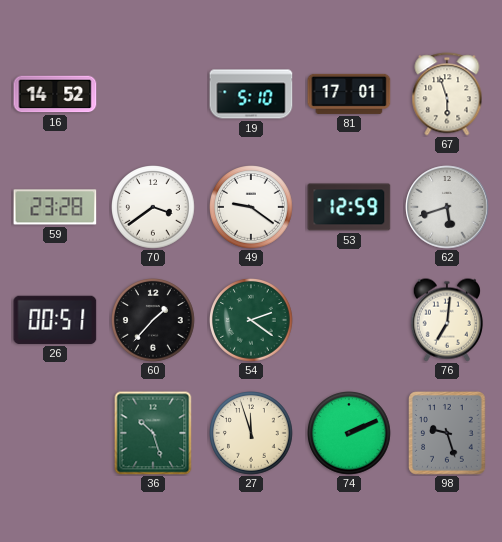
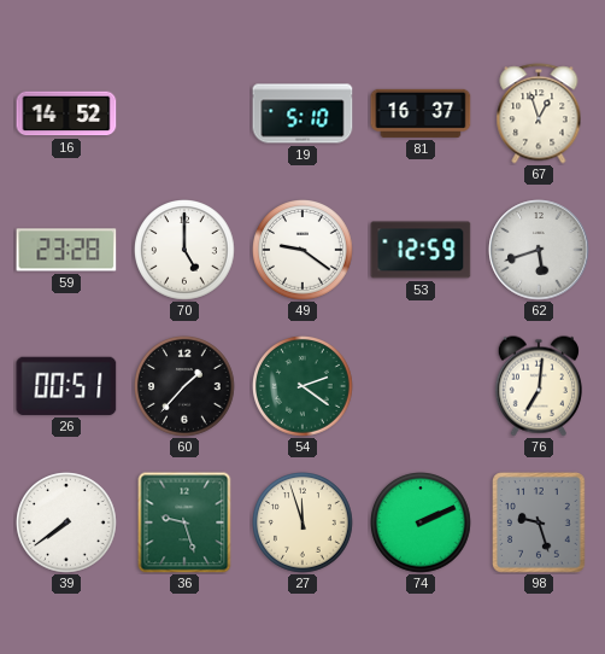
81: 17:01 -> 16:37 (421, 113)
67: 5:57 -> 12:57 (539, 113)
70: 3:39 -> 5:00 (184, 250)
39: none -> 7:39 (66, 522)
36: 10:27 -> 9:27 (184, 522)
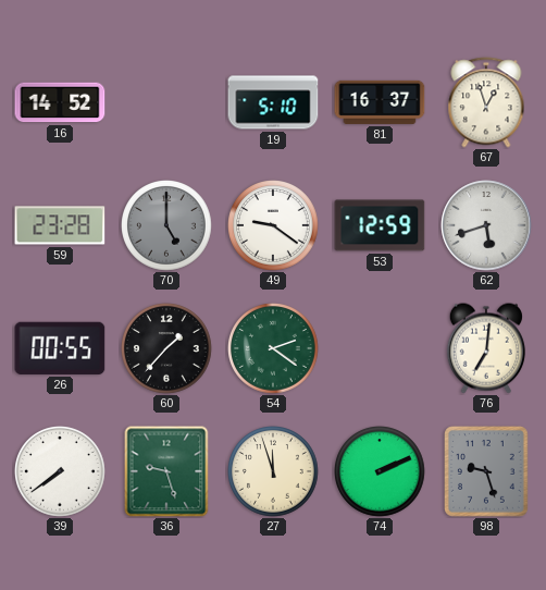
70 dial: white -> grey (166, 225)
26: 00:51 -> 00:55 (60, 348)
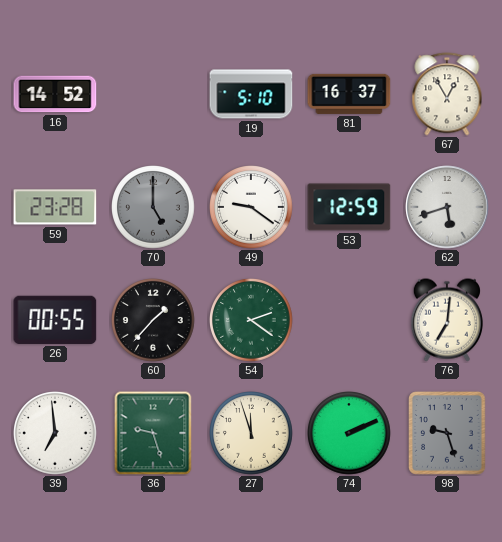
67: 12:57 -> 12:55 (447, 94)
39: 7:39 -> 6:59 (55, 433)
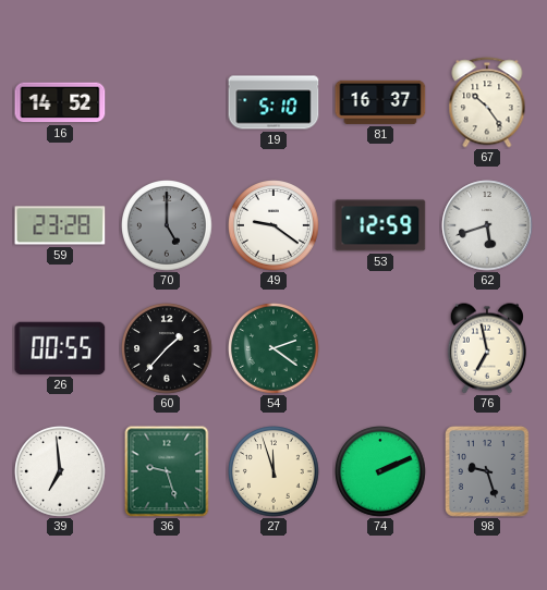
67: 12:55 -> 10:24 (487, 102)
76: 7:01 -> 6:58 (487, 348)
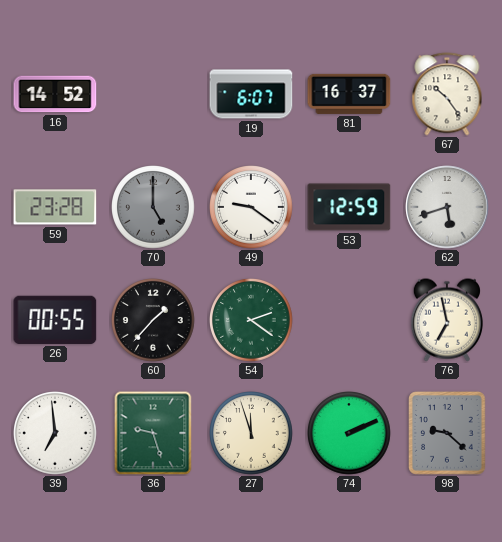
19: 5:10 -> 6:07 (251, 94)
98: 9:27 -> 9:22 (448, 433)
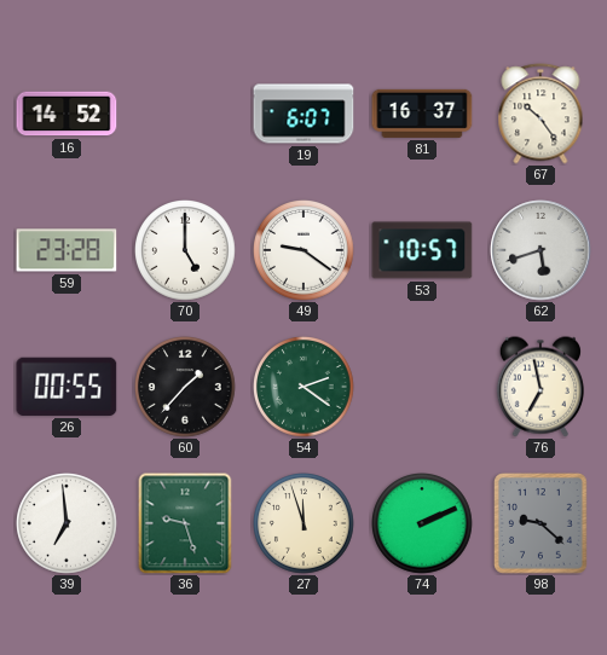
70 dial: grey -> white (185, 250)
53: 12:59 -> 10:57 (422, 250)
